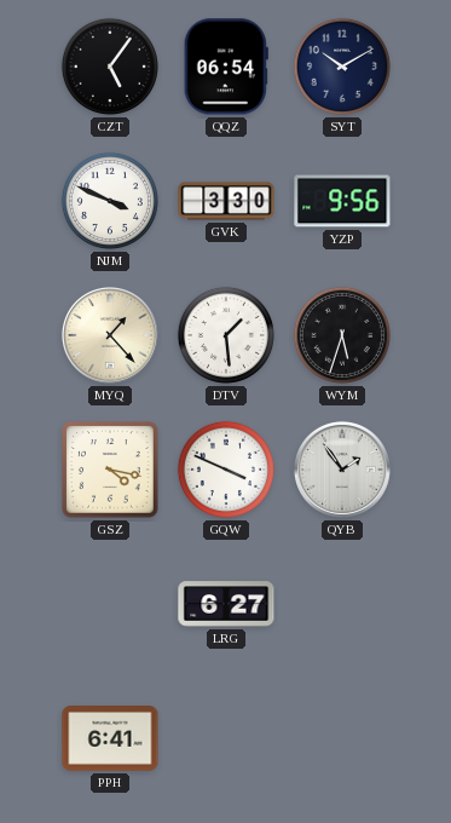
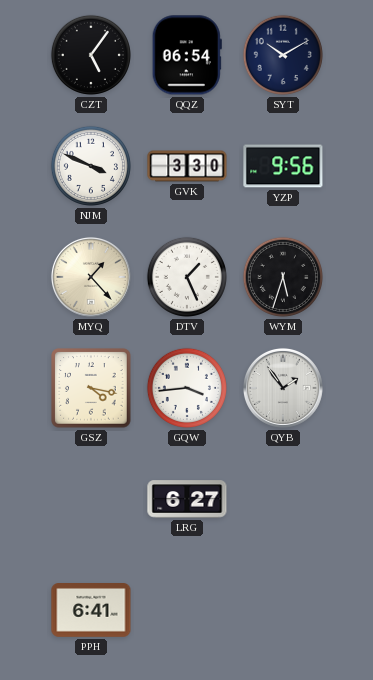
DTV: 1:29 -> 1:26 (187, 277)
GQW: 3:49 -> 3:44 (187, 388)
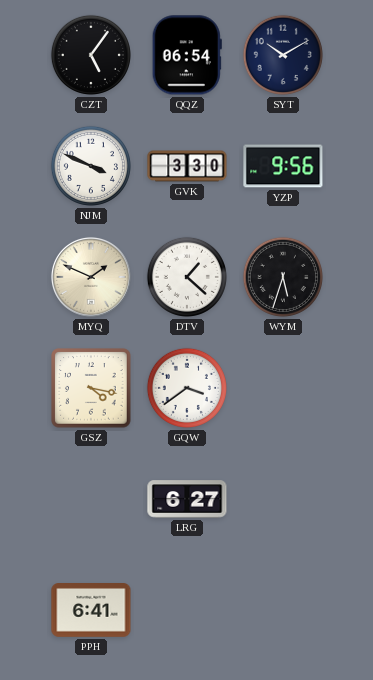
MYQ: 1:23 -> 1:49 (91, 277)
DTV: 1:26 -> 1:22 (187, 277)
GQW: 3:44 -> 3:39 (187, 388)
QYB: 1:54 -> none (283, 388)
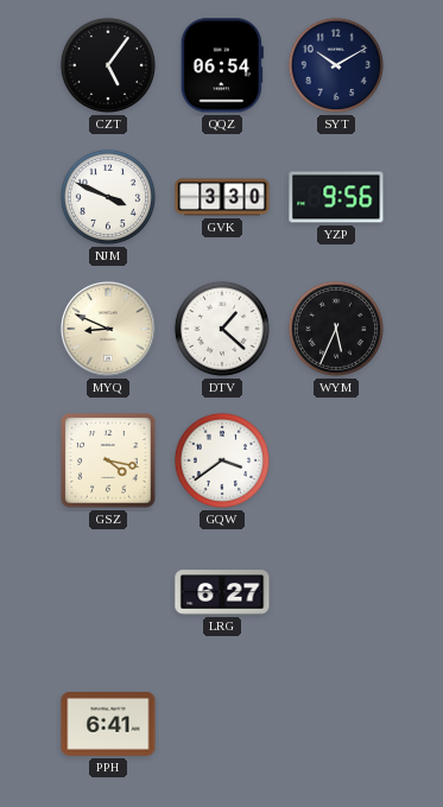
MYQ: 1:49 -> 8:49 (108, 329)
WYM: 5:33 -> 5:34 (336, 329)
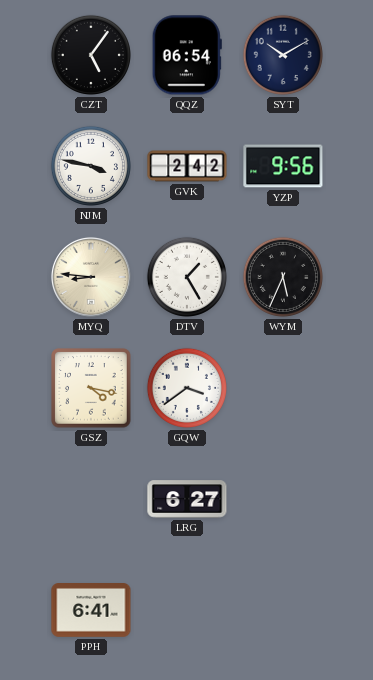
NJM: 3:49 -> 3:47 (91, 166)
GVK: 3:30 -> 2:42 (187, 166)
MYQ: 8:49 -> 8:46 (91, 277)
DTV: 1:22 -> 1:25 (187, 277)
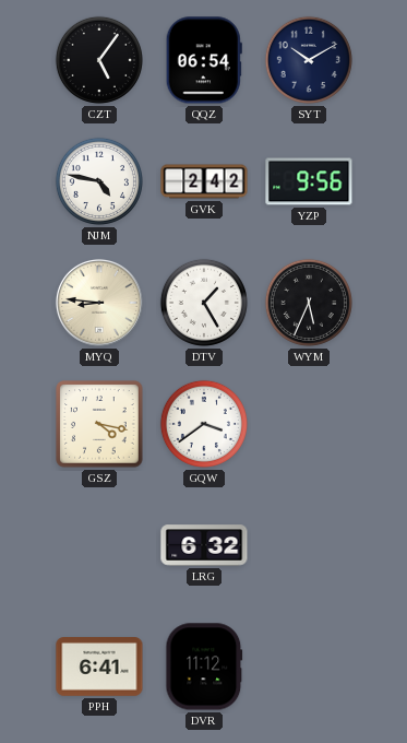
NJM: 3:47 -> 4:47 (99, 181)
LRG: 6:27 -> 6:32 (204, 545)
DVR: none -> 11:12 (204, 667)
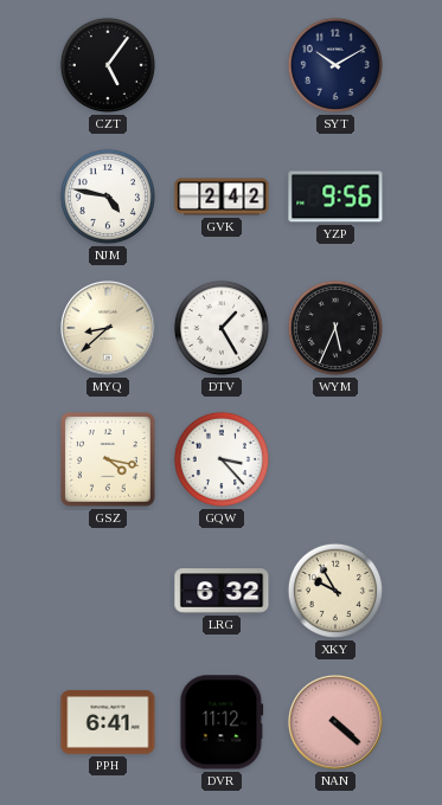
QQZ: 06:54 -> none (204, 60)
MYQ: 8:46 -> 8:38 (108, 328)
GQW: 3:39 -> 3:23 (222, 459)
XKY: none -> 9:55 (335, 591)
NAN: none -> 4:22 (335, 722)
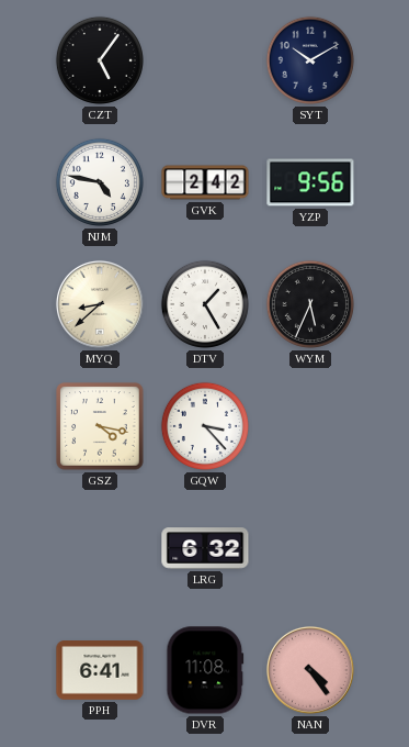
XKY: 9:55 -> none (335, 591)
DVR: 11:12 -> 11:08 (205, 670)
NAN: 4:22 -> 4:24 (310, 670)
